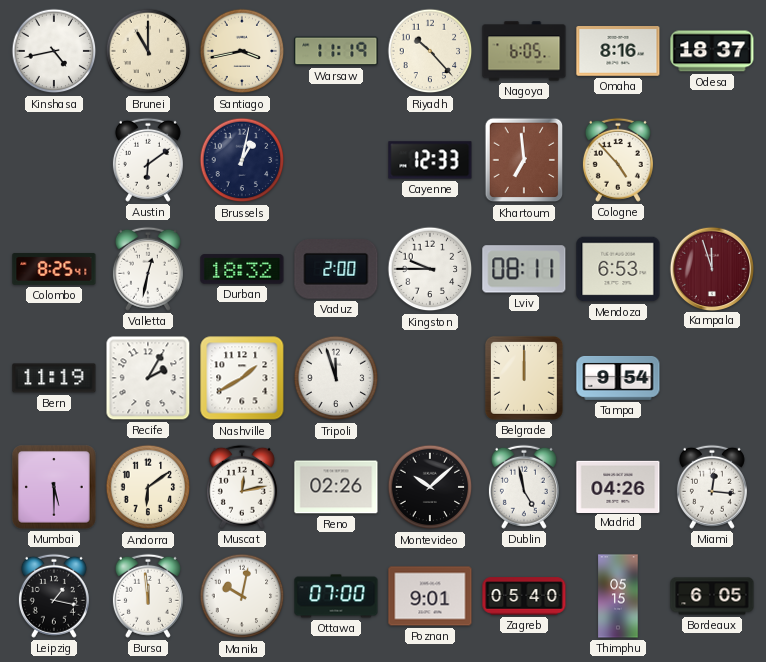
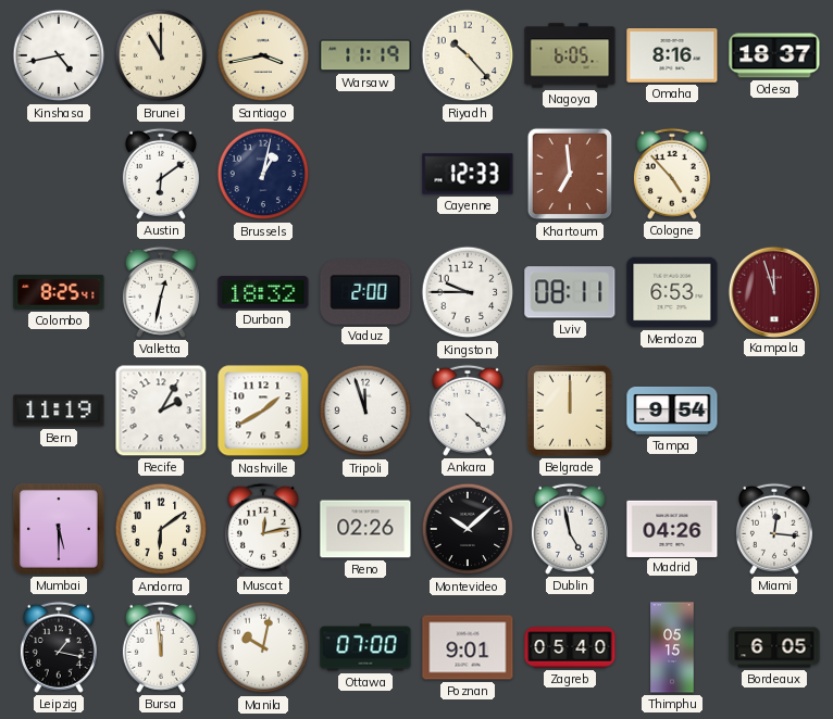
Ankara: none -> 4:22 (468, 411)
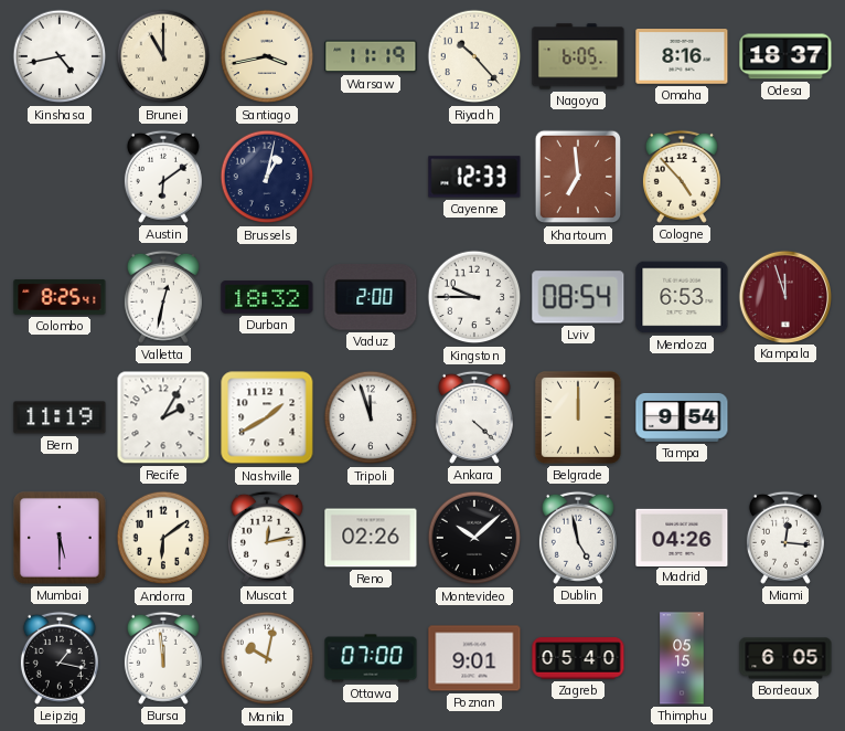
Lviv: 08:11 -> 08:54 (578, 297)
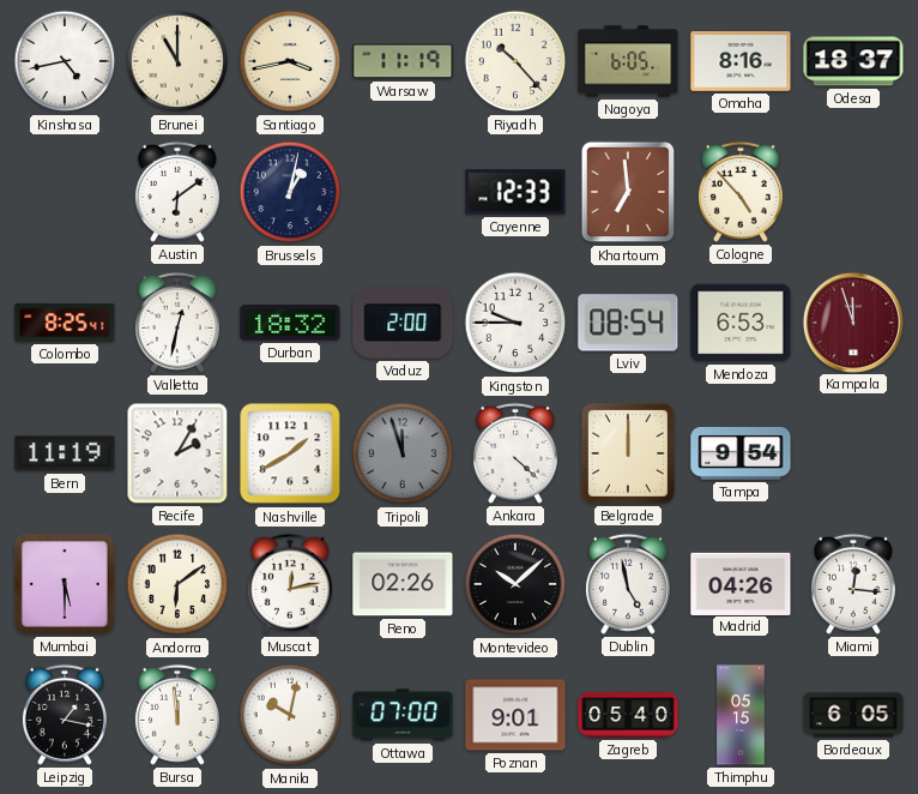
Tripoli dial: white -> grey (403, 453)
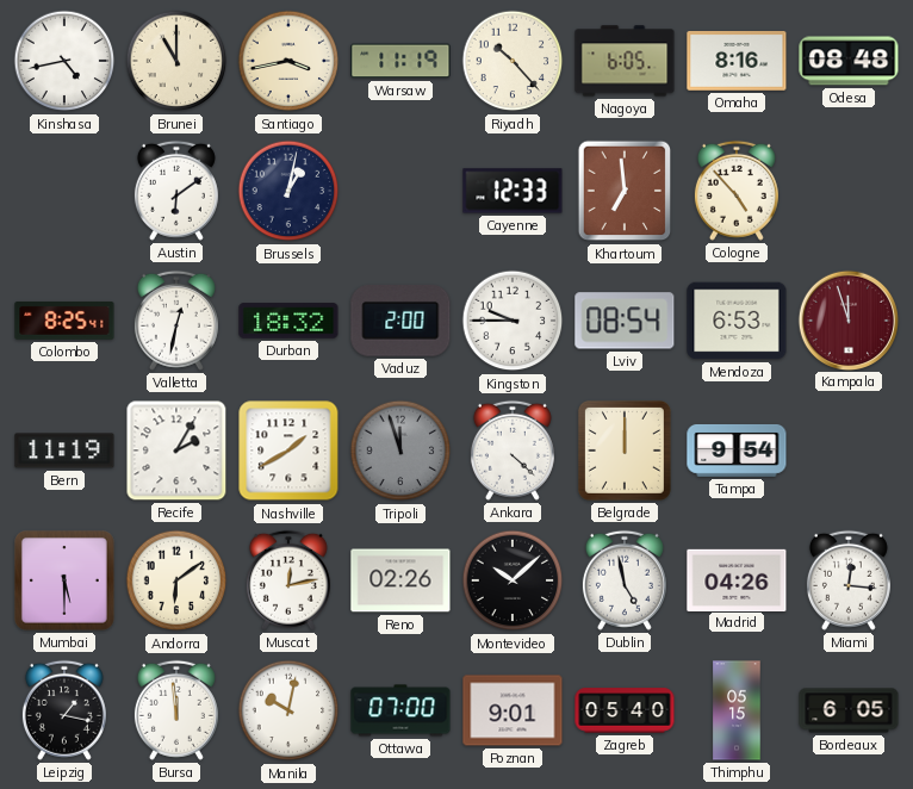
Odesa: 18:37 -> 08:48 (849, 61)
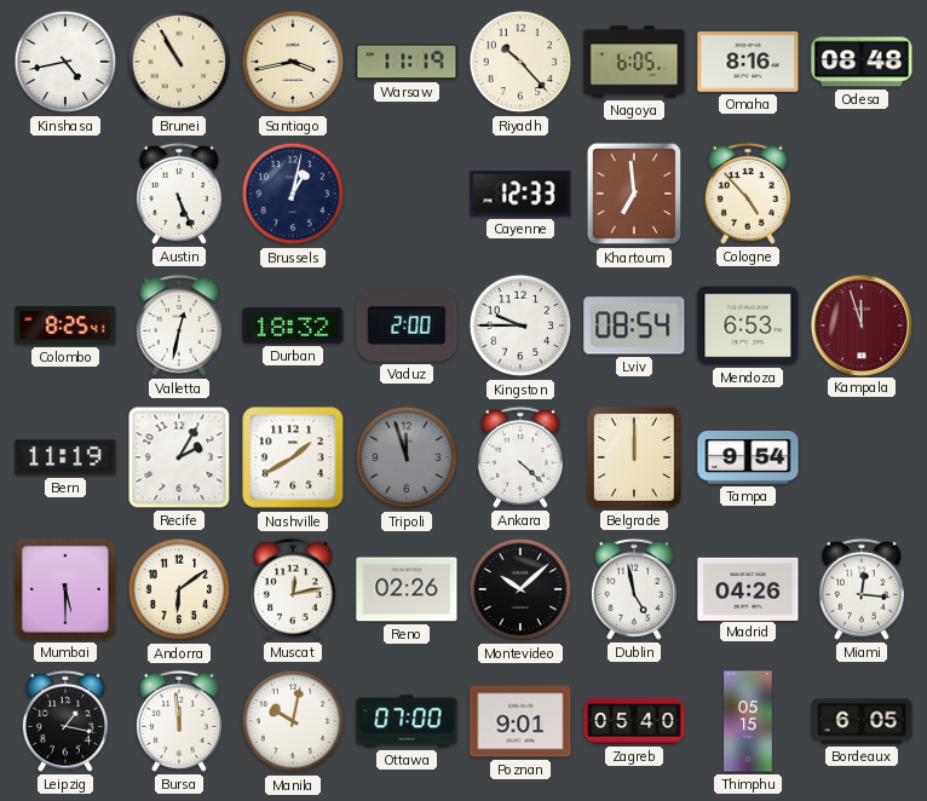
Brunei: 11:00 -> 10:55 (179, 62)
Austin: 6:09 -> 5:26 (179, 194)
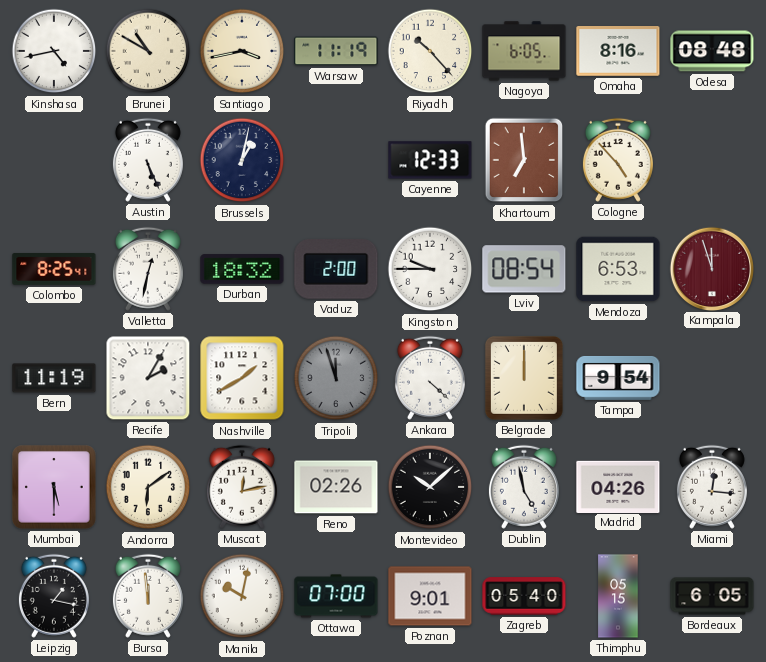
Brunei: 10:55 -> 10:50 (148, 51)
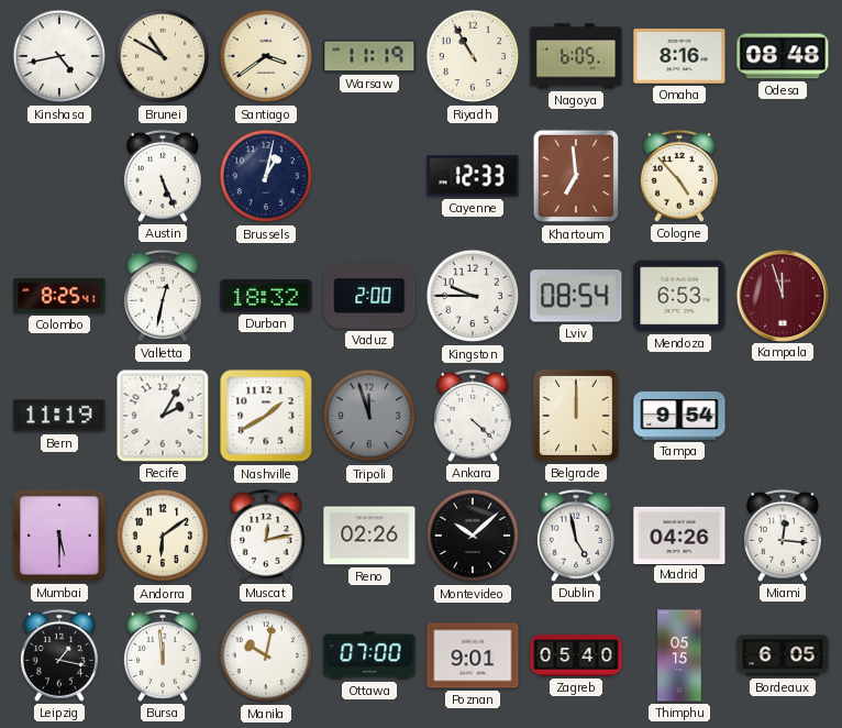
Santiago: 3:43 -> 3:39 (266, 56)
Riyadh: 10:23 -> 10:55 (473, 56)
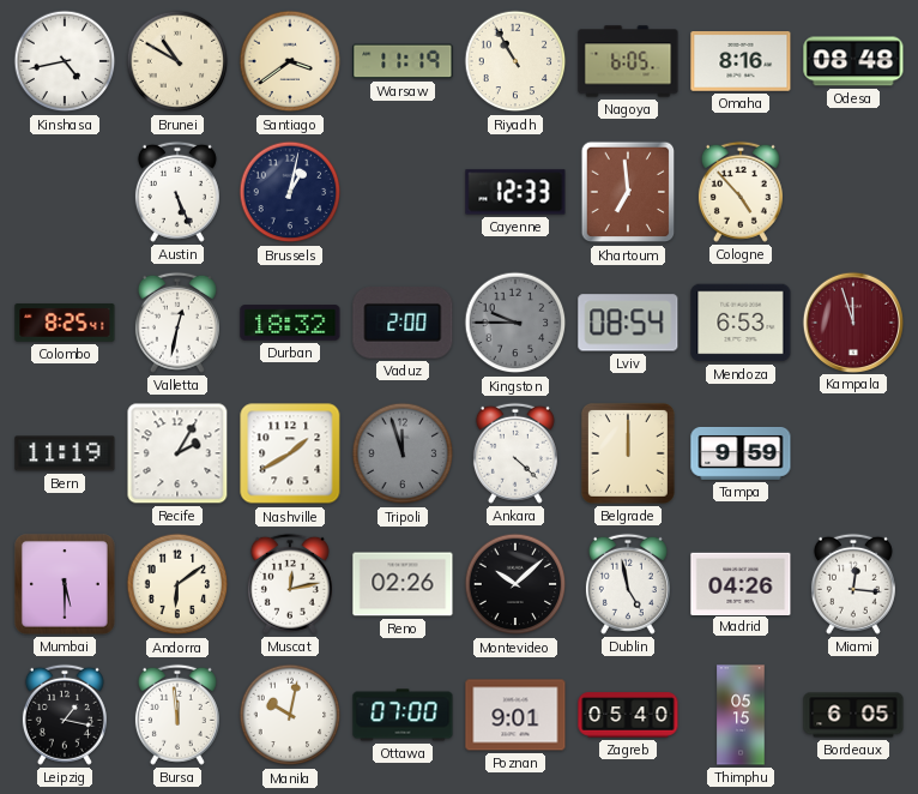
Kingston dial: white -> grey (515, 323)
Tampa: 9:54 -> 9:59 (741, 453)
